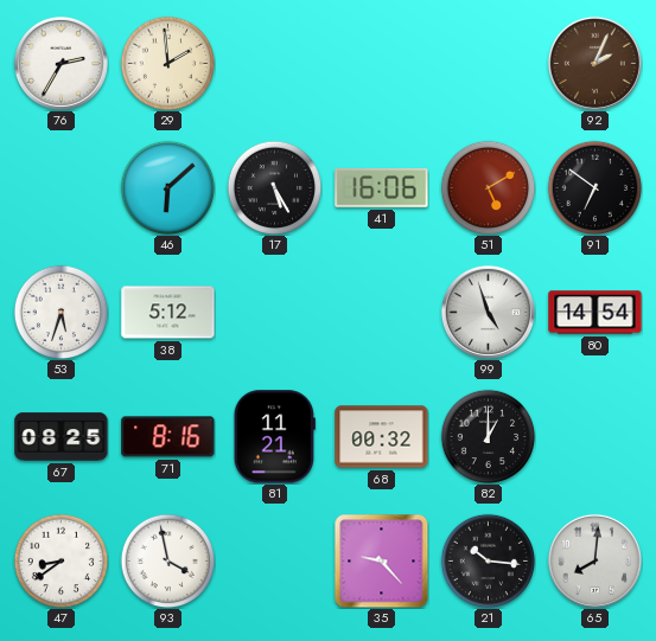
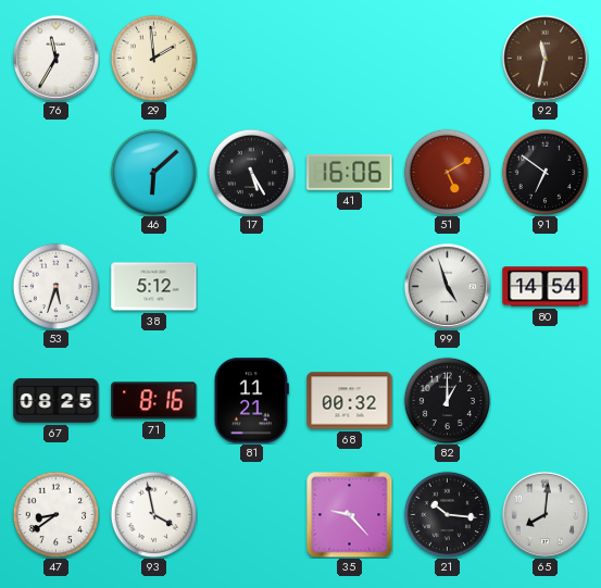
76: 2:35 -> 11:35 (55, 58)
92: 2:04 -> 11:32 (544, 58)
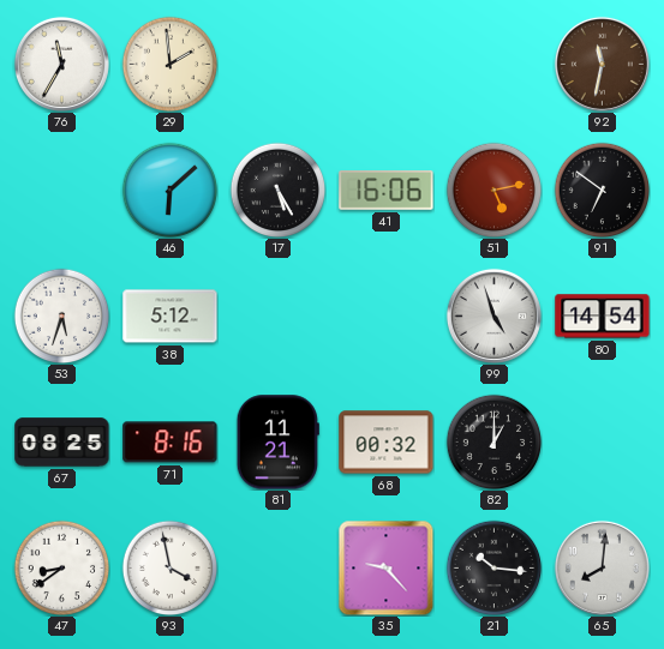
51: 5:10 -> 5:13 (493, 190)
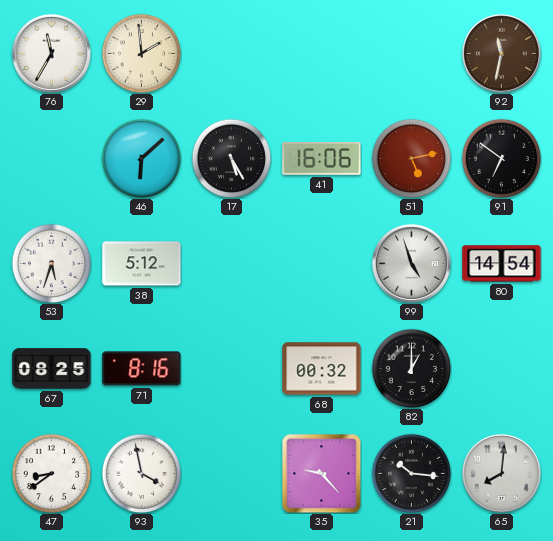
81: 11:21 -> none (277, 443)
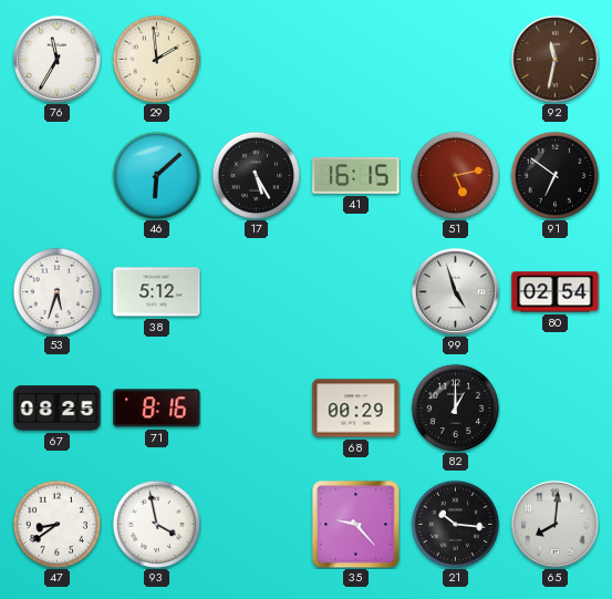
41: 16:06 -> 16:15 (356, 176)
80: 14:54 -> 02:54 (556, 292)
68: 00:32 -> 00:29 (356, 409)
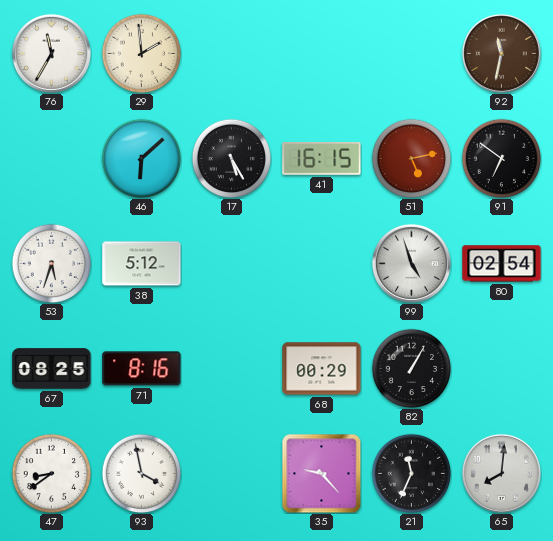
82: 1:00 -> 1:05 (411, 368)
21: 10:16 -> 11:34 (411, 473)
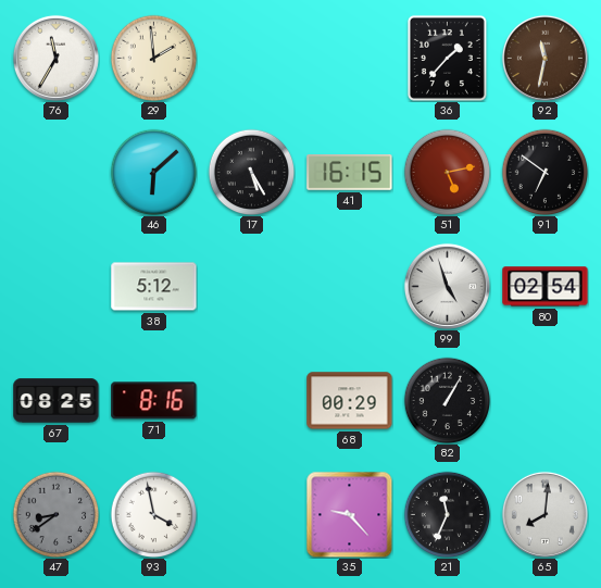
36: none -> 1:37 (447, 58)
53: 5:33 -> none (51, 263)
47 dial: white -> grey (55, 514)
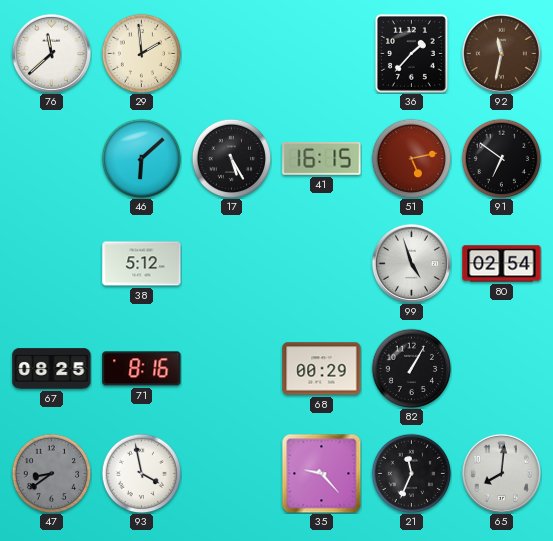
76: 11:35 -> 11:38 (51, 53)
